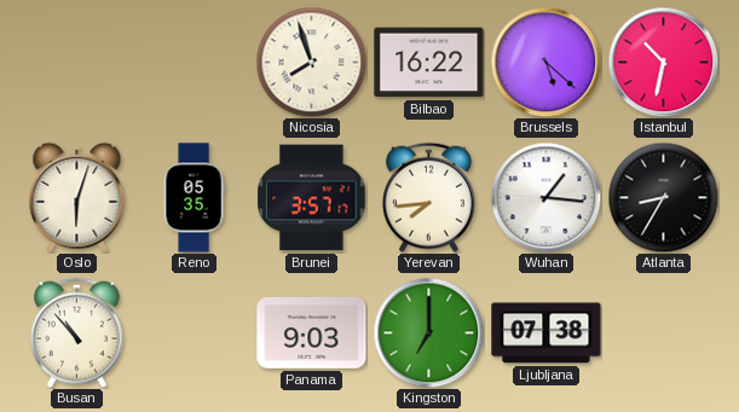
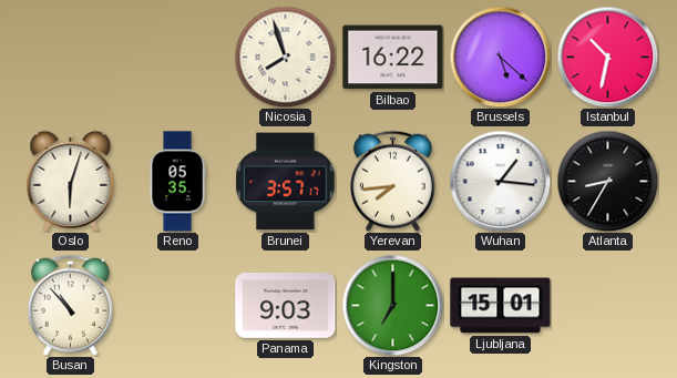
Ljubljana: 07:38 -> 15:01 (501, 306)
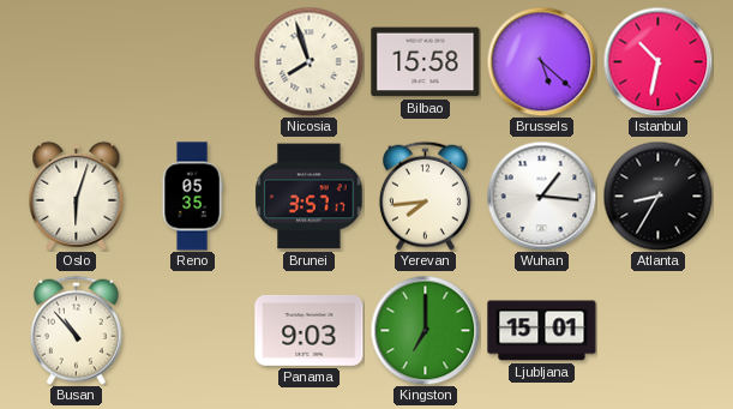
Bilbao: 16:22 -> 15:58 (426, 62)
